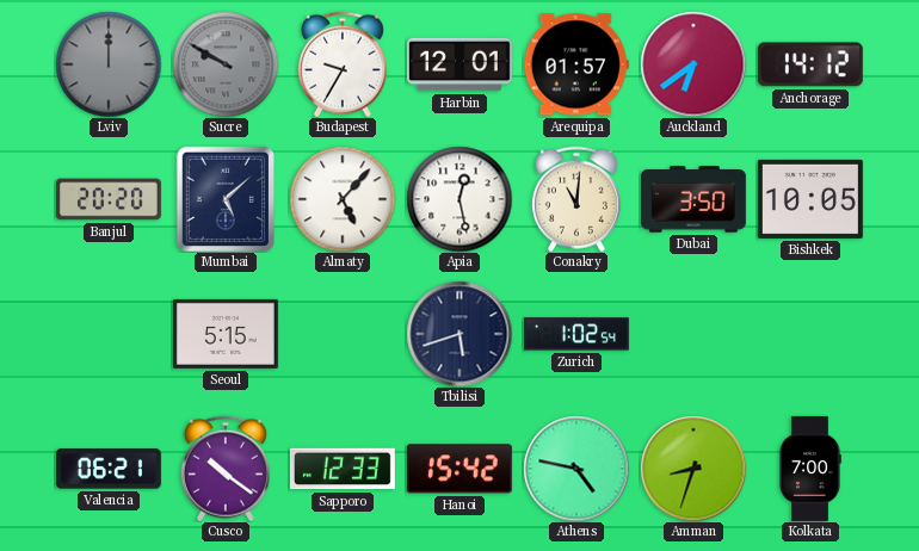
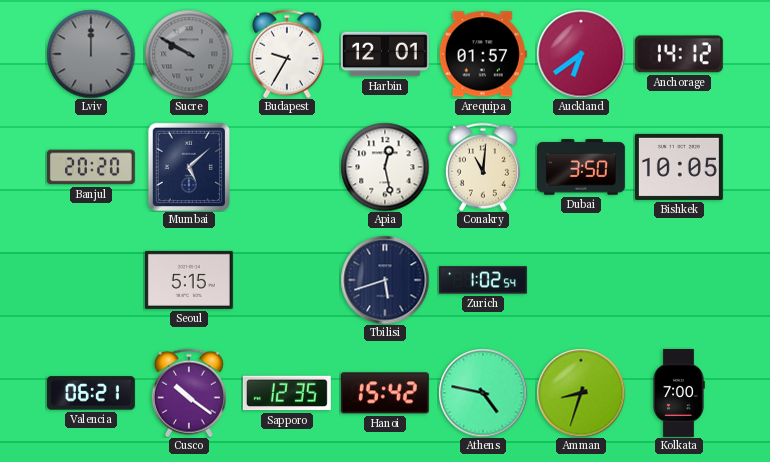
Almaty: 5:07 -> none (343, 199)
Sapporo: 12:33 -> 12:35 (287, 393)
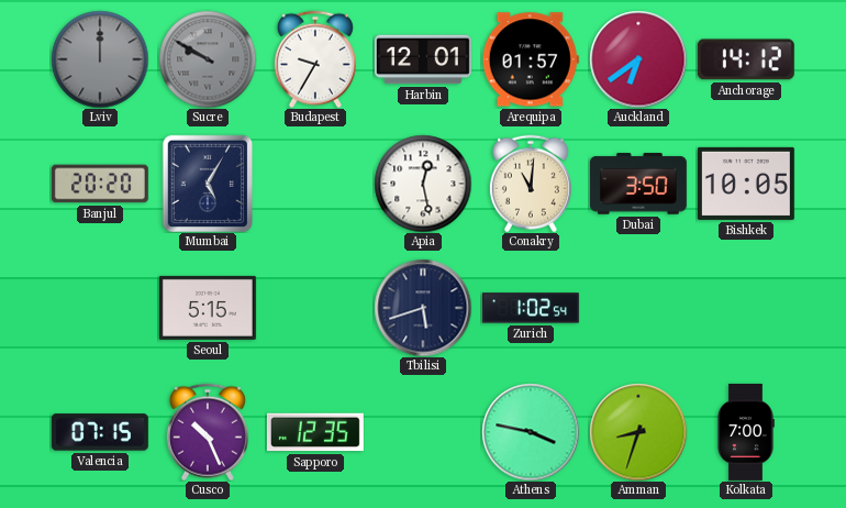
Mumbai: 5:08 -> 5:05 (207, 183)
Valencia: 06:21 -> 07:15 (100, 432)
Cusco: 10:21 -> 10:26 (208, 432)
Hanoi: 15:42 -> none (385, 393)
Athens: 4:47 -> 3:47 (531, 432)
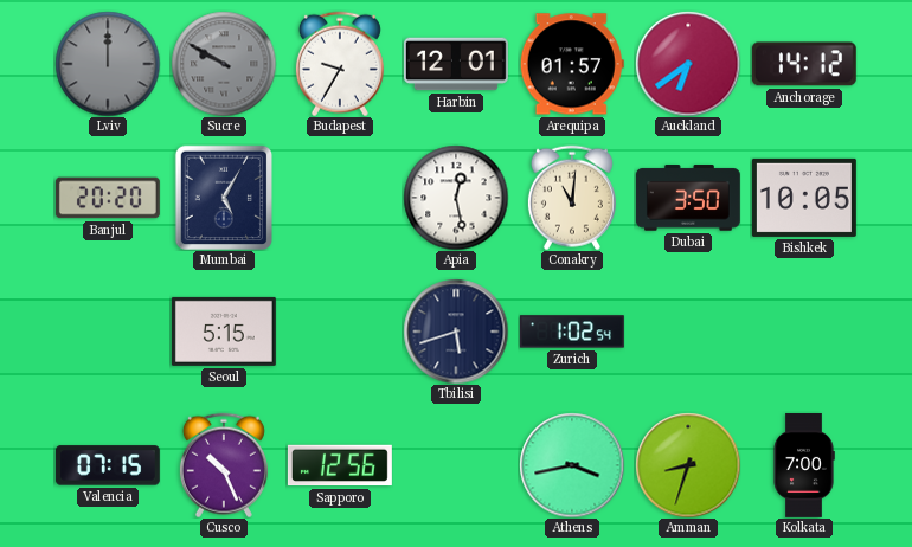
Sapporo: 12:35 -> 12:56 (340, 465)
Athens: 3:47 -> 3:43 (572, 465)
